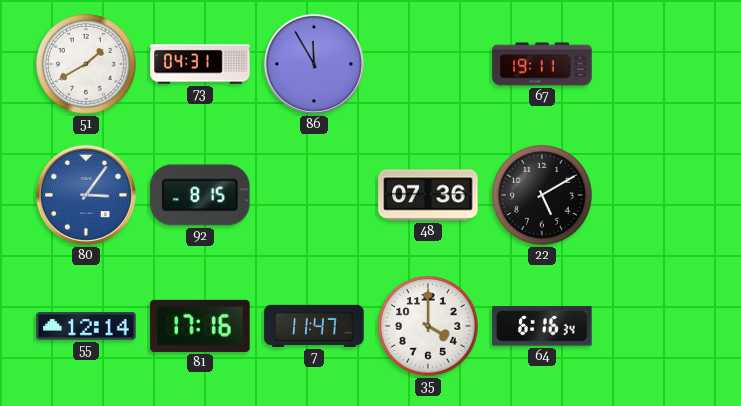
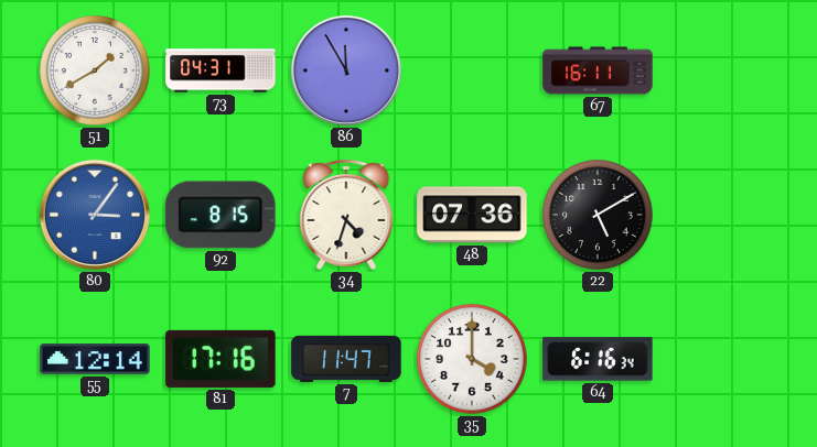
67: 19:11 -> 16:11 (598, 70)
34: none -> 4:33 (346, 215)
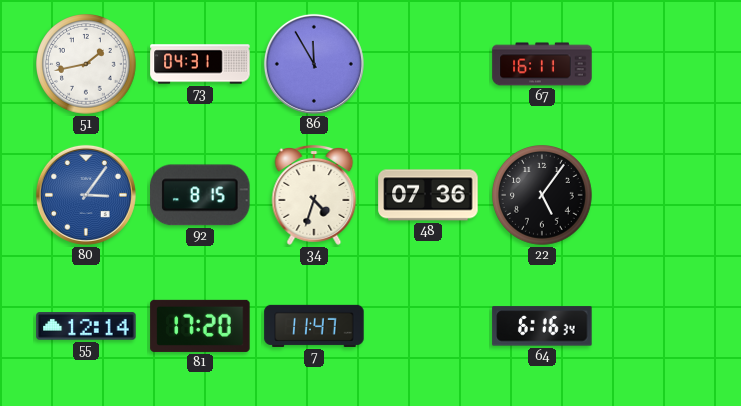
51: 1:40 -> 1:43 (87, 65)
22: 5:10 -> 5:06 (543, 196)
81: 17:16 -> 17:20 (200, 326)
35: 4:00 -> none (473, 360)
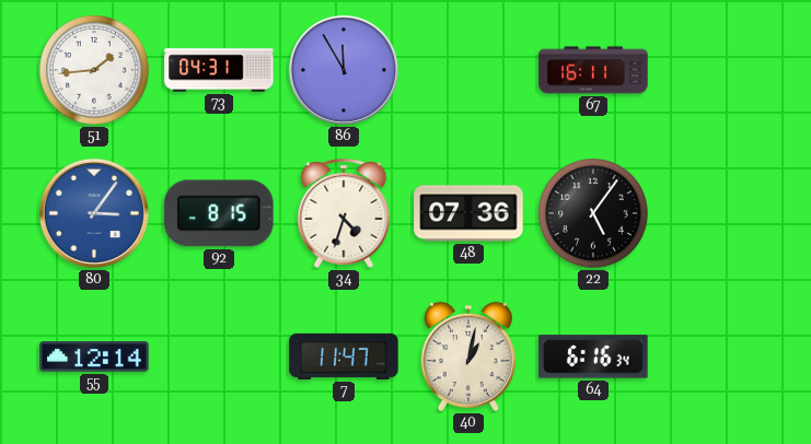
51: 1:43 -> 1:44 (95, 71)
81: 17:20 -> none (200, 326)
40: none -> 1:02 (467, 357)
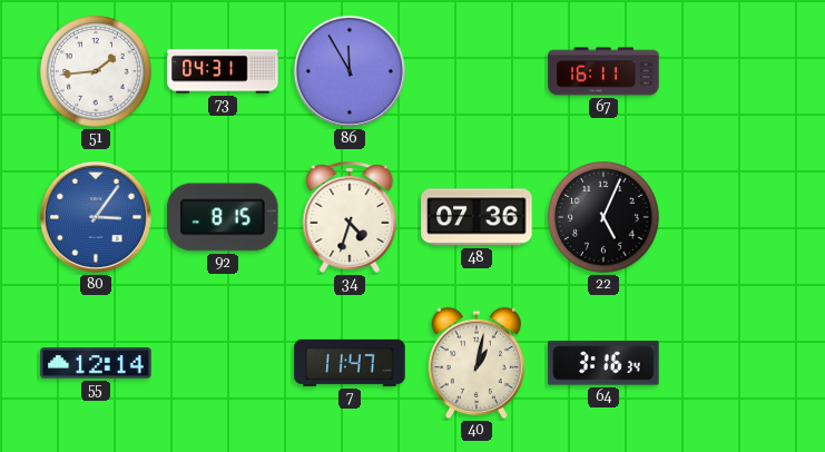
22: 5:06 -> 5:04 (605, 218)
64: 6:16 -> 3:16 (603, 363)
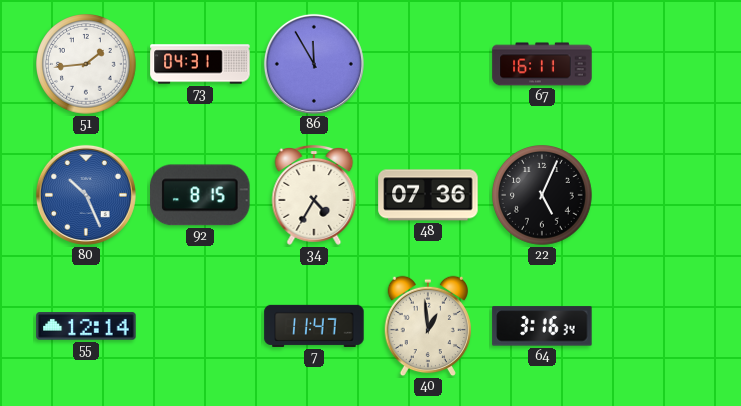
80: 3:06 -> 10:26 (86, 195)
34: 4:33 -> 4:35 (314, 195)
40: 1:02 -> 12:59 (427, 326)
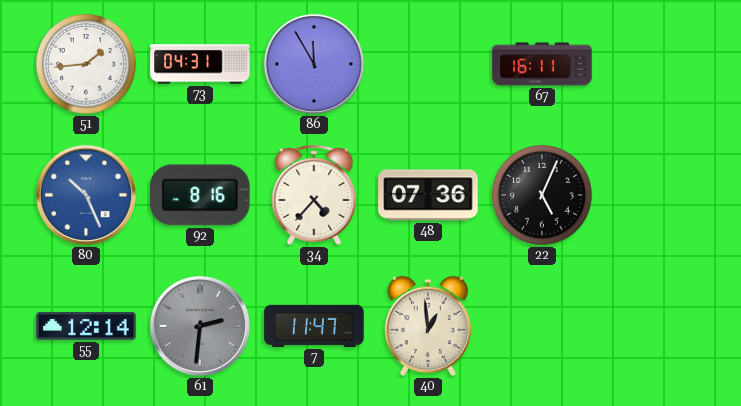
92: 8:15 -> 8:16 (200, 195)
34: 4:35 -> 4:37 (314, 195)
61: none -> 2:31 (200, 326)
64: 3:16 -> none (542, 326)
